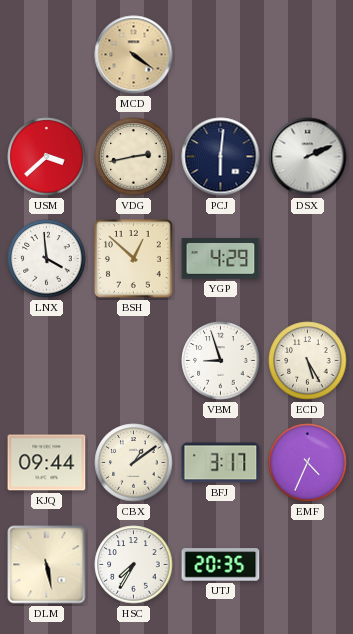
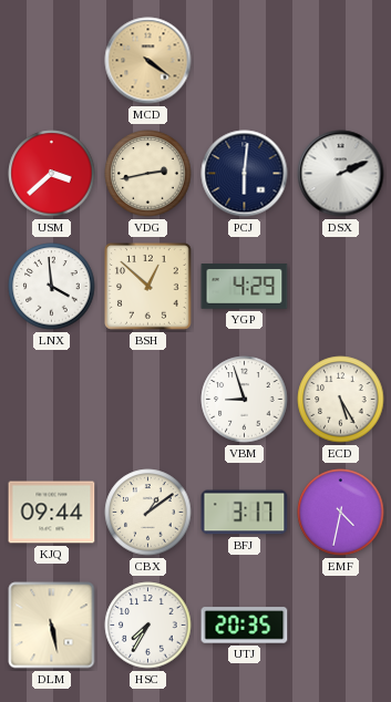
EMF: 4:34 -> 4:32 (341, 513)
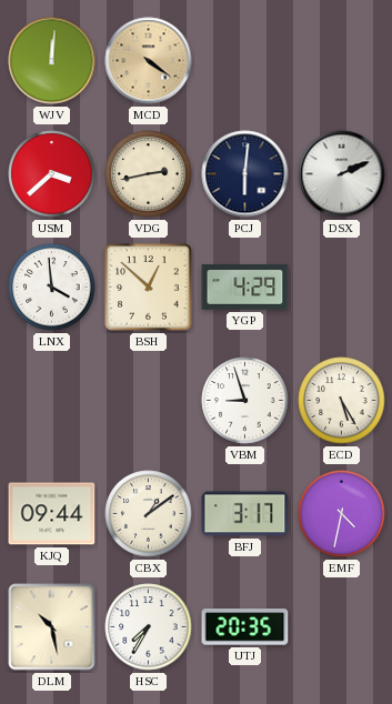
WJV: none -> 12:01 (52, 61)
DLM: 5:28 -> 10:28 (52, 627)
